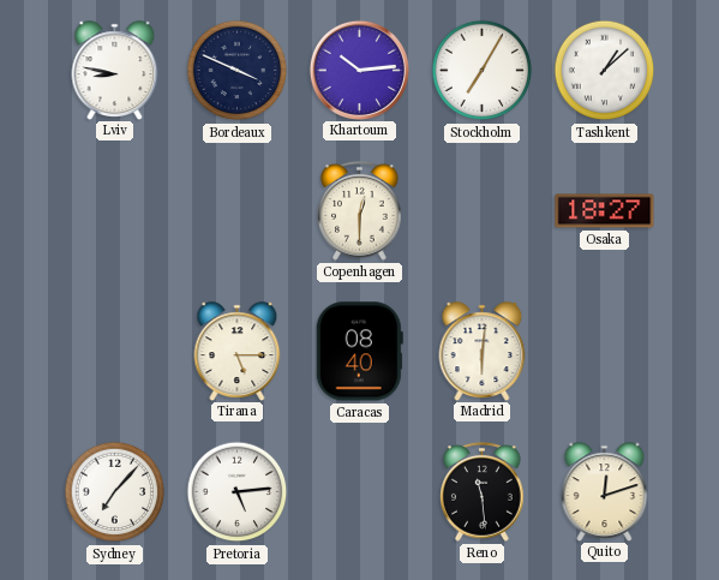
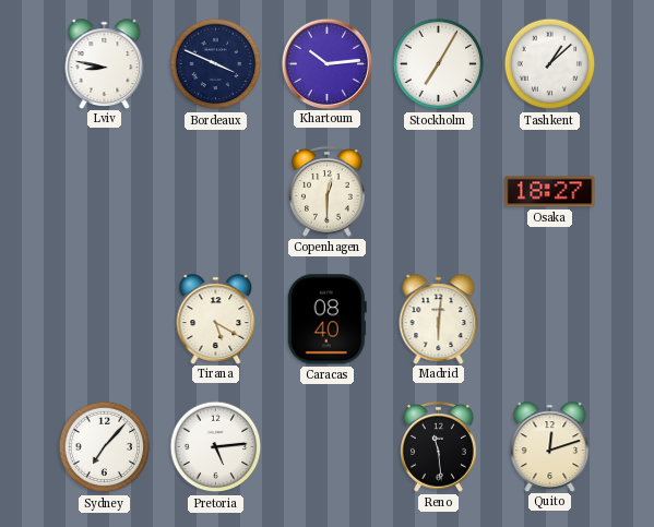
Tirana: 5:15 -> 5:20 (216, 319)
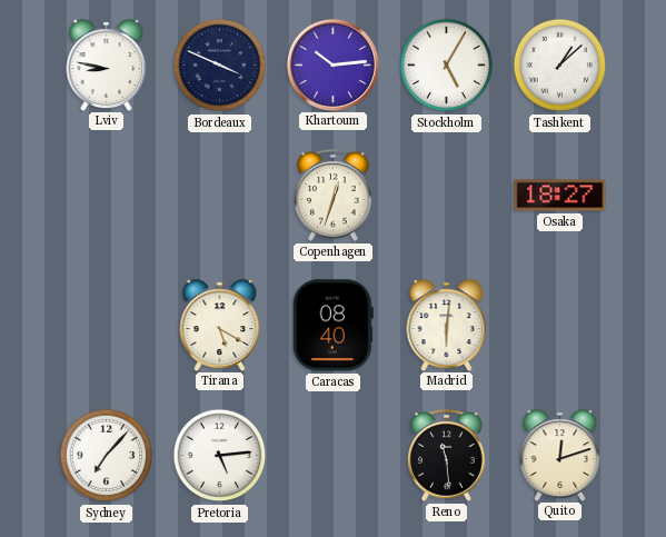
Stockholm: 7:05 -> 5:05 (447, 66)
Copenhagen: 12:30 -> 12:33 (334, 195)
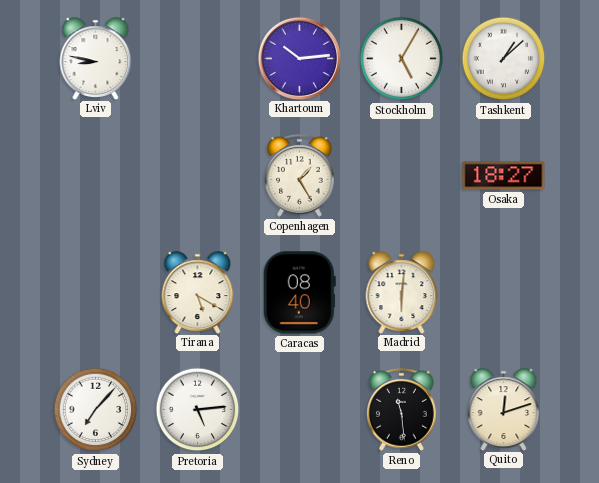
Bordeaux: 3:49 -> none (220, 66)
Copenhagen: 12:33 -> 1:25 (300, 175)
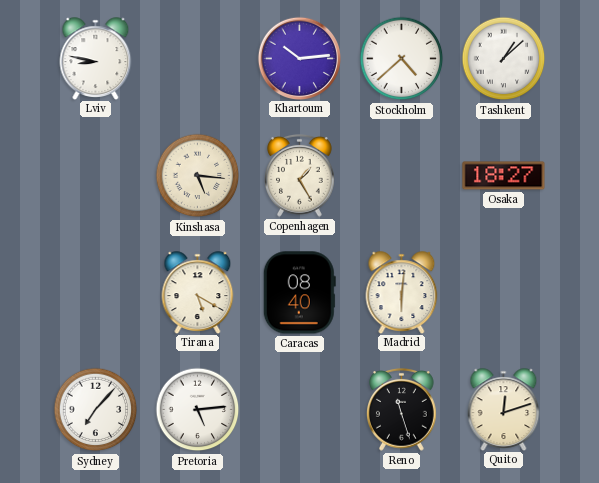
Stockholm: 5:05 -> 4:38 (402, 59)
Kinshasa: none -> 5:16 (198, 176)
Reno: 11:29 -> 11:27 (402, 409)
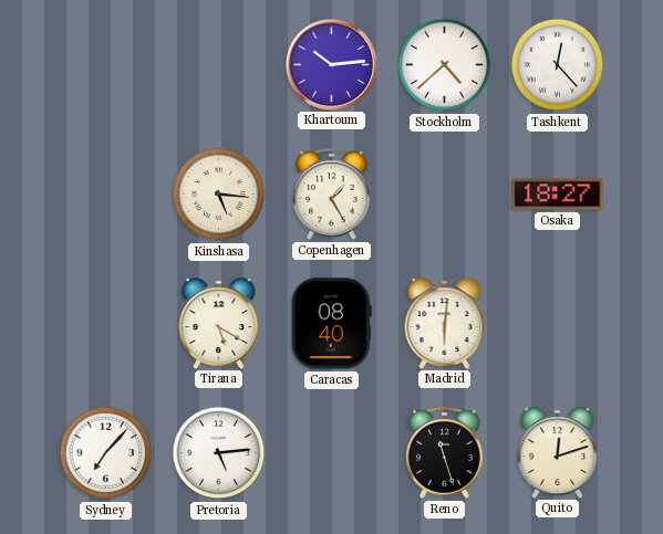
Lviv: 8:47 -> none (96, 58)
Tashkent: 1:08 -> 12:23 (558, 65)
